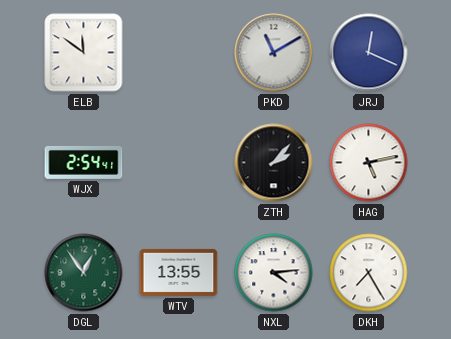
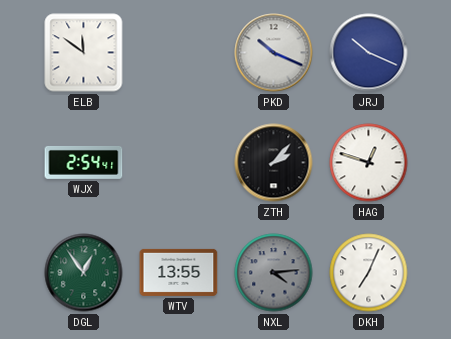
PKD: 11:10 -> 10:19 (274, 53)
JRJ: 12:19 -> 10:19 (369, 53)
HAG: 5:13 -> 12:48 (369, 163)
NXL dial: white -> grey (274, 273)
DKH: 7:25 -> 7:04 (369, 273)
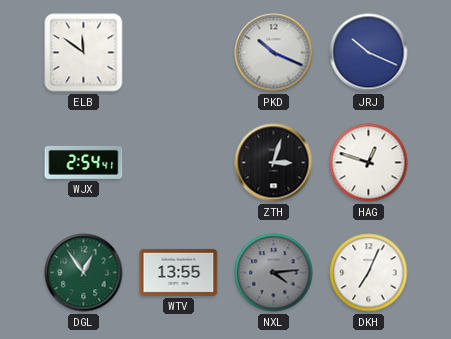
ZTH: 2:07 -> 3:03 (274, 163)
